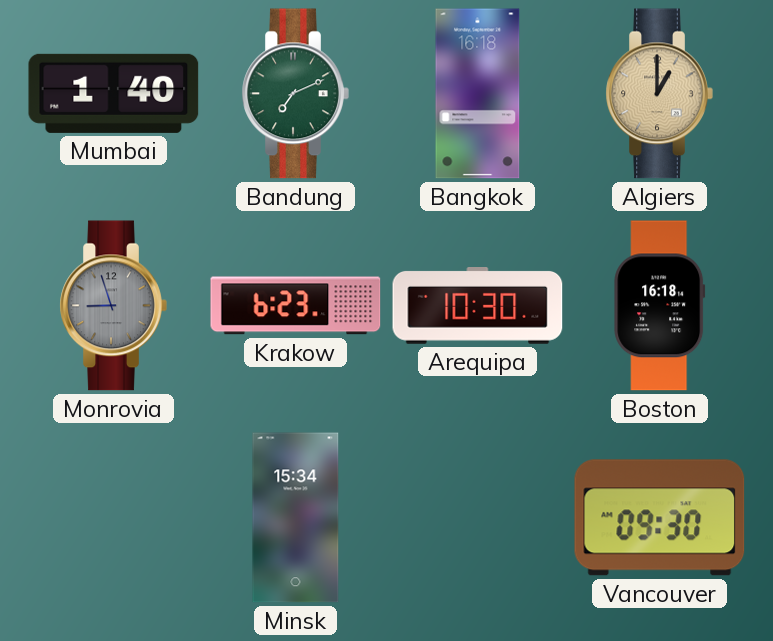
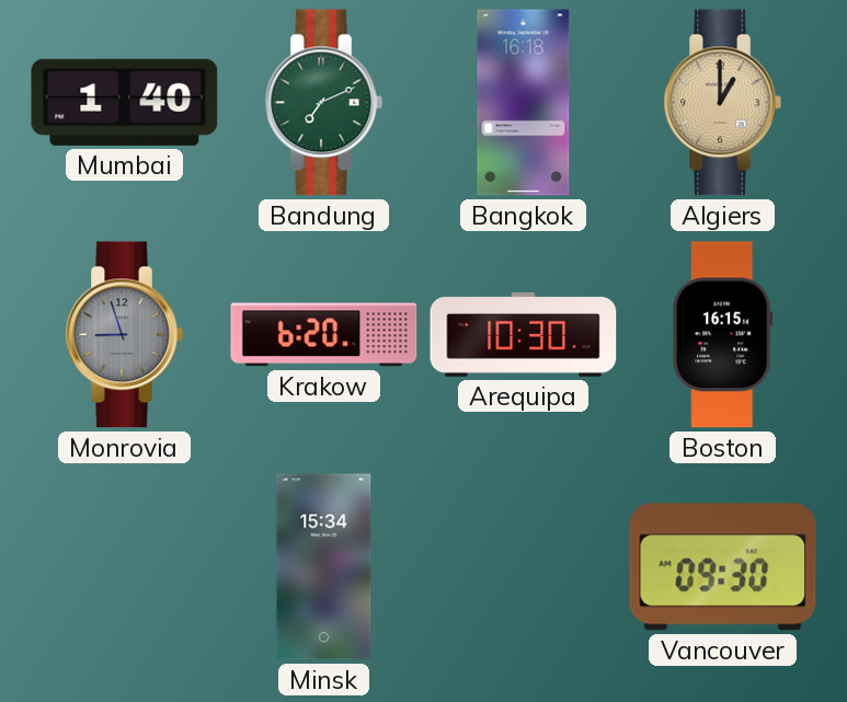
Krakow: 6:23 -> 6:20 (324, 335)
Boston: 16:18 -> 16:15 (723, 335)
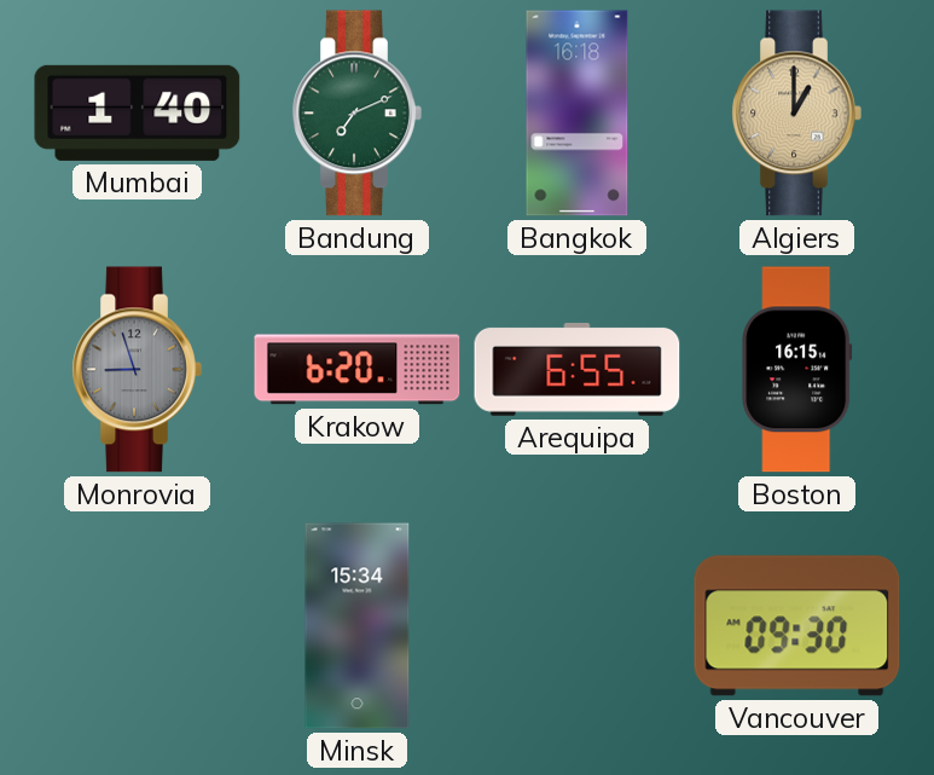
Arequipa: 10:30 -> 6:55 (578, 370)
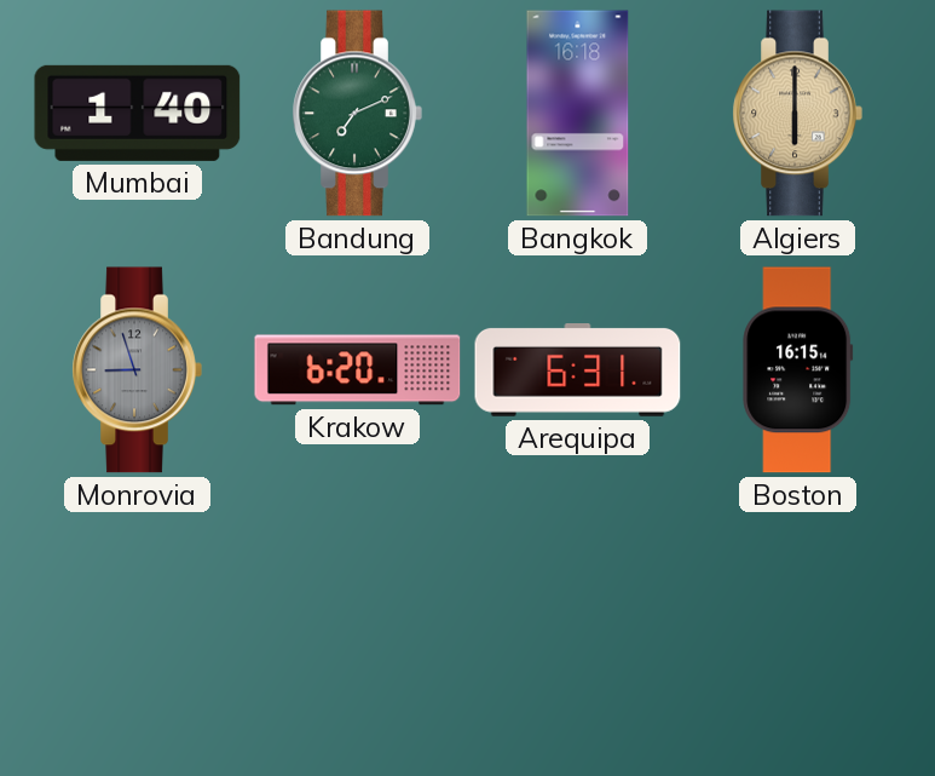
Algiers: 1:00 -> 6:00 (797, 114)
Arequipa: 6:55 -> 6:31 (578, 370)
Minsk: 15:34 -> none (358, 626)
Vancouver: 09:30 -> none (797, 626)
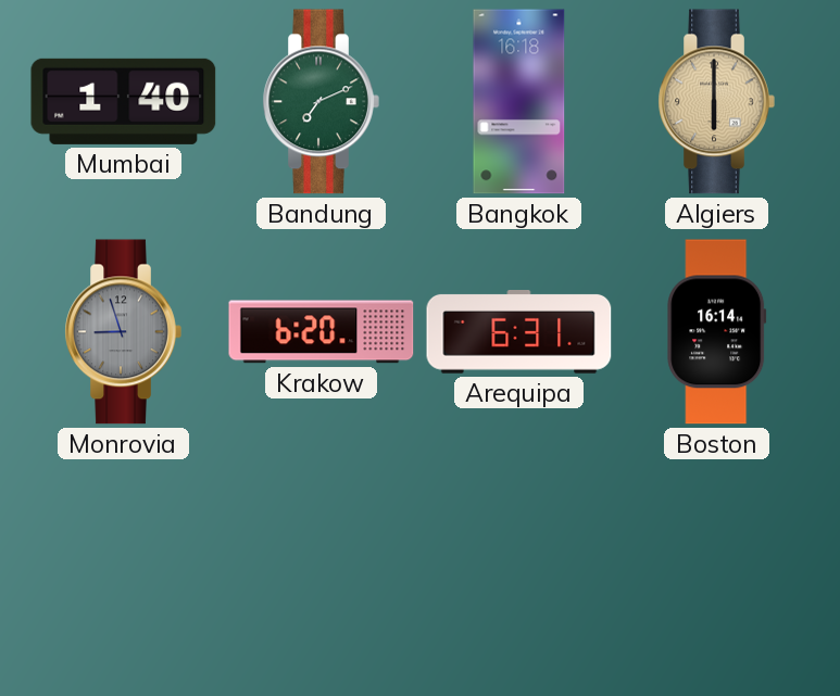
Boston: 16:15 -> 16:14 (717, 332)
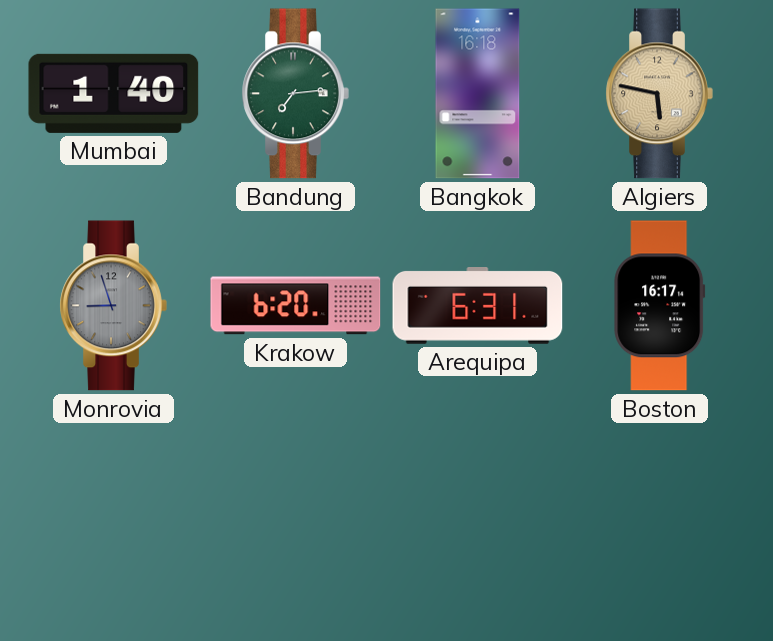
Bandung: 7:11 -> 7:14 (295, 94)
Algiers: 6:00 -> 5:47 (659, 94)
Boston: 16:14 -> 16:17 (660, 306)
